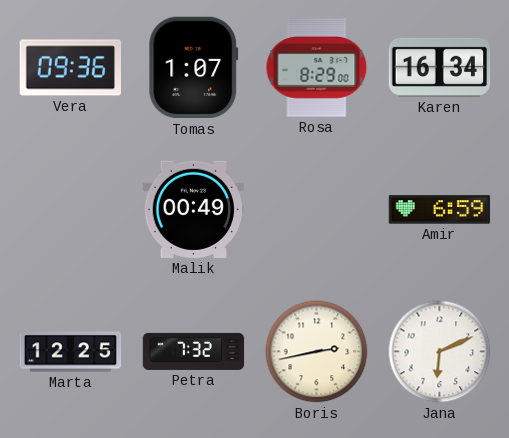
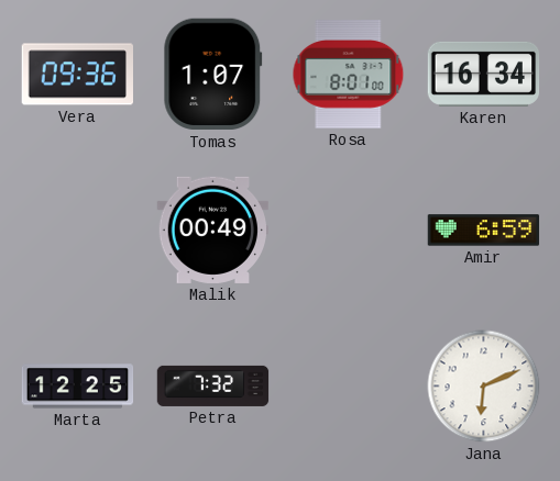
Rosa: 8:29 -> 8:01 (349, 75)
Boris: 2:43 -> none (317, 352)
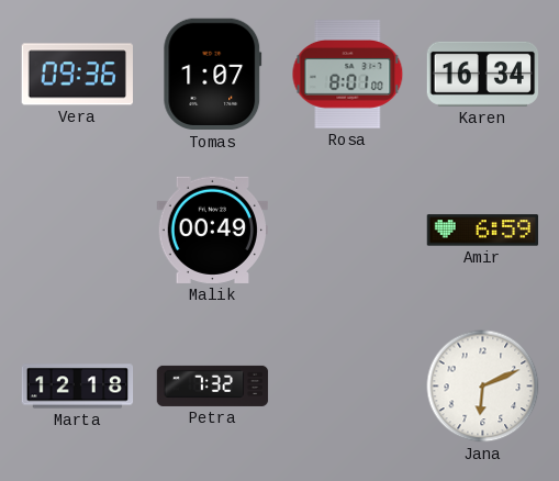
Marta: 12:25 -> 12:18 (78, 387)
